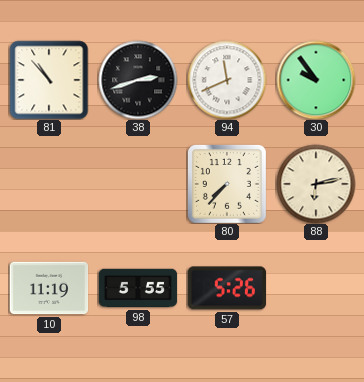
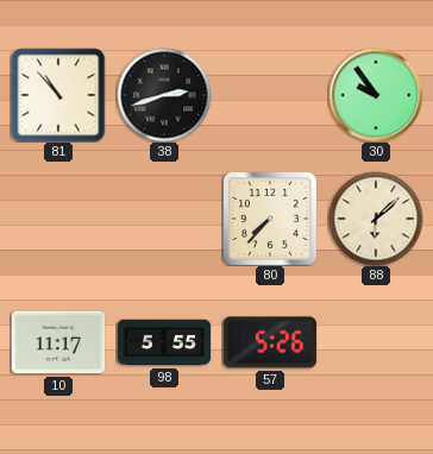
94: 11:41 -> none (227, 80)
88: 6:13 -> 6:08 (376, 219)
10: 11:19 -> 11:17 (58, 342)
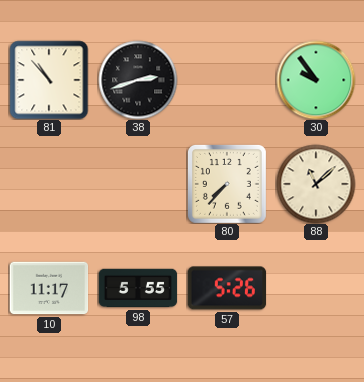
88: 6:08 -> 11:08 (316, 184)
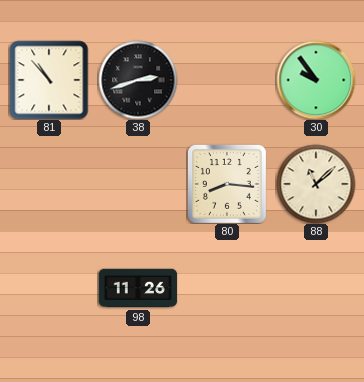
80: 7:37 -> 8:16 (227, 184)
10: 11:17 -> none (49, 288)
98: 5:55 -> 11:26 (138, 288)
57: 5:26 -> none (227, 288)
